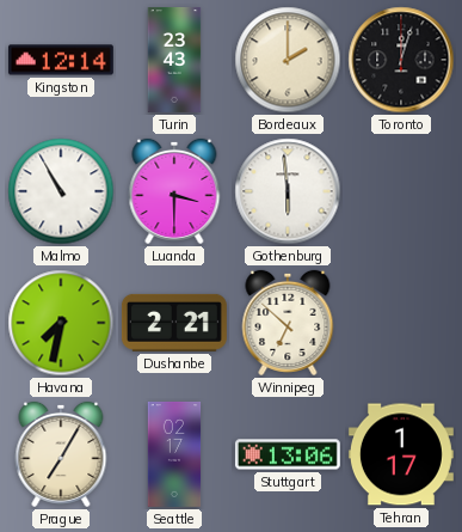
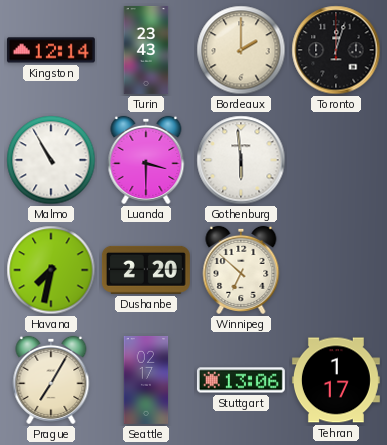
Dushanbe: 2:21 -> 2:20 (146, 270)
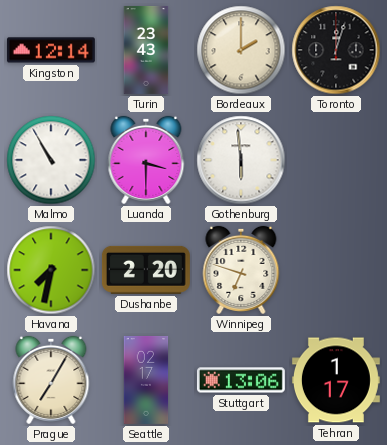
Winnipeg: 6:52 -> 6:48 (241, 270)
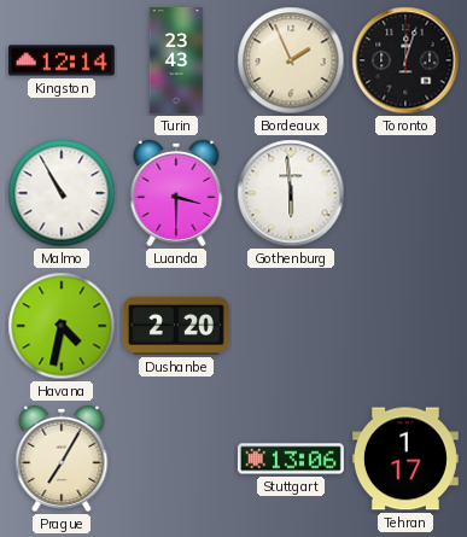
Bordeaux: 2:00 -> 1:56 (291, 60)
Havana: 7:32 -> 4:32 (62, 326)
Winnipeg: 6:48 -> none (241, 270)
Seattle: 02:17 -> none (146, 380)
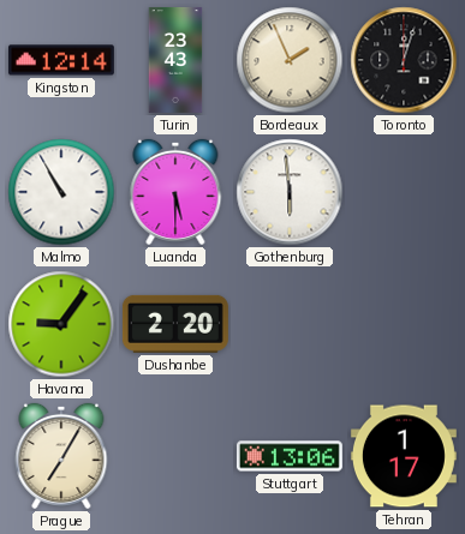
Luanda: 3:30 -> 5:30 (175, 192)
Havana: 4:32 -> 9:06 (61, 324)
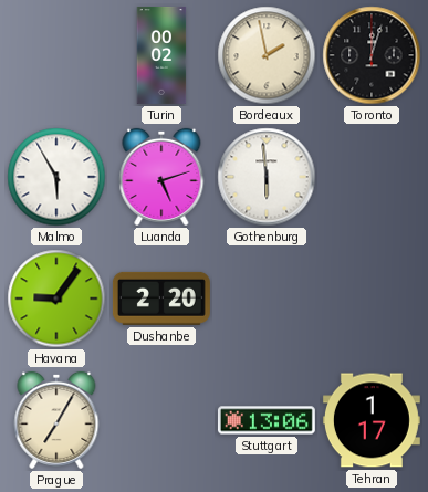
Kingston: 12:14 -> none (61, 60)
Turin: 23:43 -> 00:02 (161, 55)
Bordeaux: 1:56 -> 1:58 (267, 55)
Malmo: 10:55 -> 5:55 (56, 177)
Luanda: 5:30 -> 5:12 (161, 177)
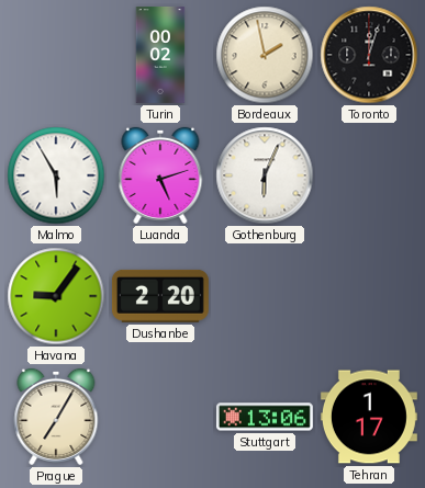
Gothenburg: 5:59 -> 6:04 (265, 175)
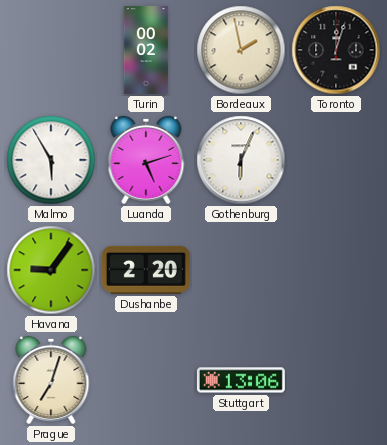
Prague: 7:05 -> 7:03 (51, 380)
Tehran: 1:17 -> none (369, 417)
